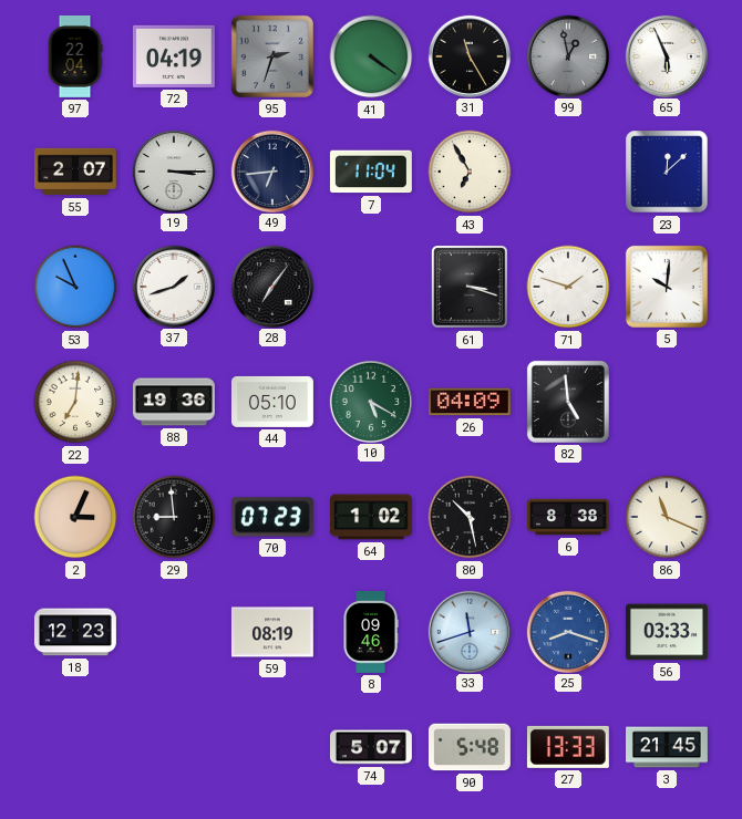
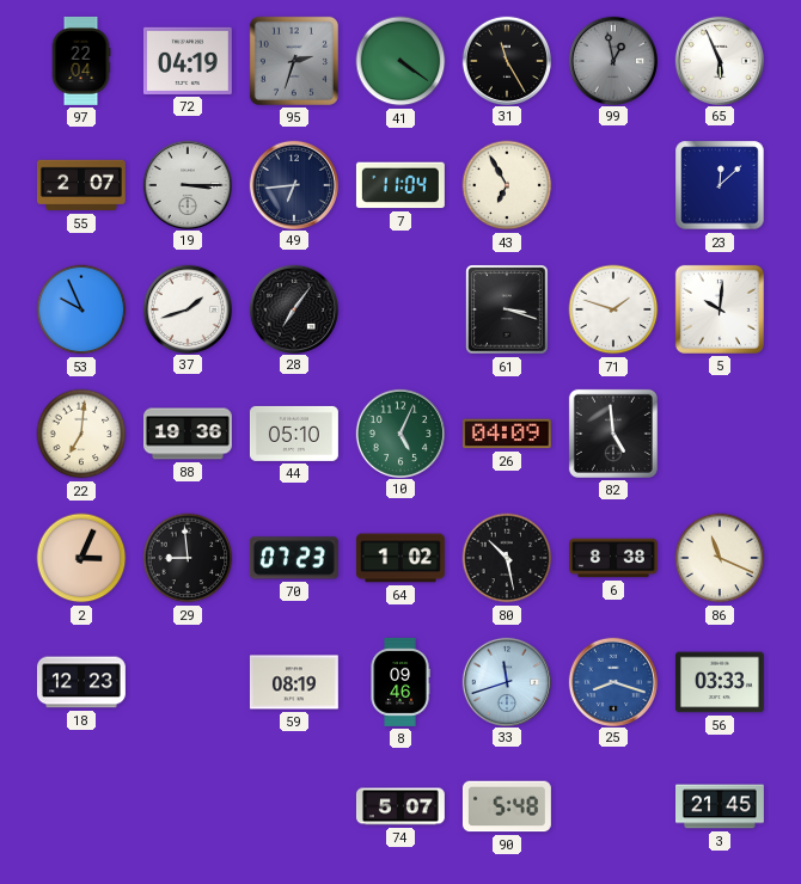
10: 5:20 -> 5:04 (399, 432)
27: 13:33 -> none (568, 747)
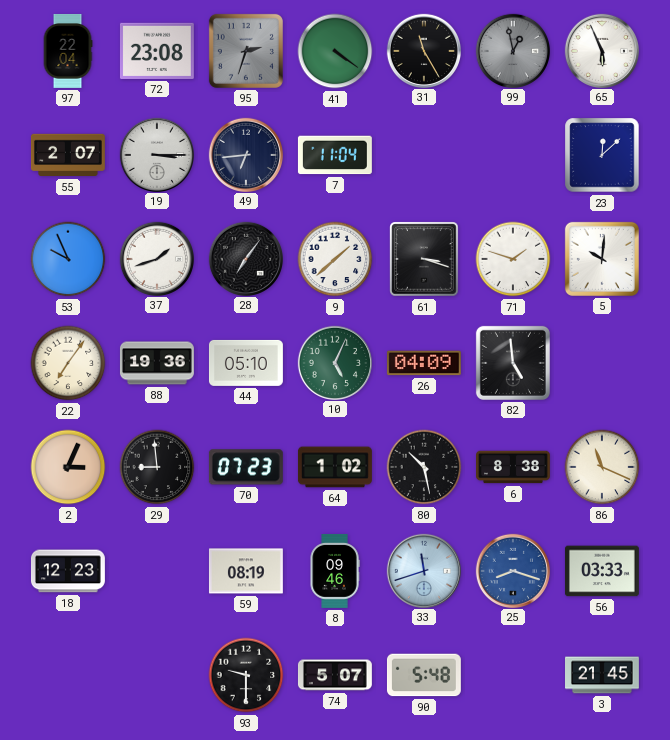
72: 04:19 -> 23:08 (157, 51)
43: 6:55 -> none (507, 185)
9: none -> 1:38 (335, 259)
22: 7:01 -> 7:06 (68, 363)
93: none -> 9:30 (246, 675)
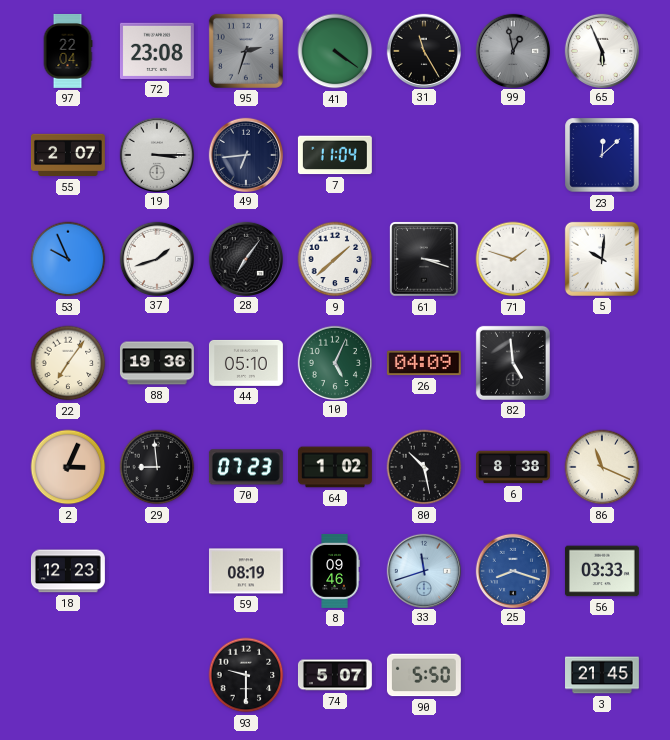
90: 5:48 -> 5:50 (424, 675)
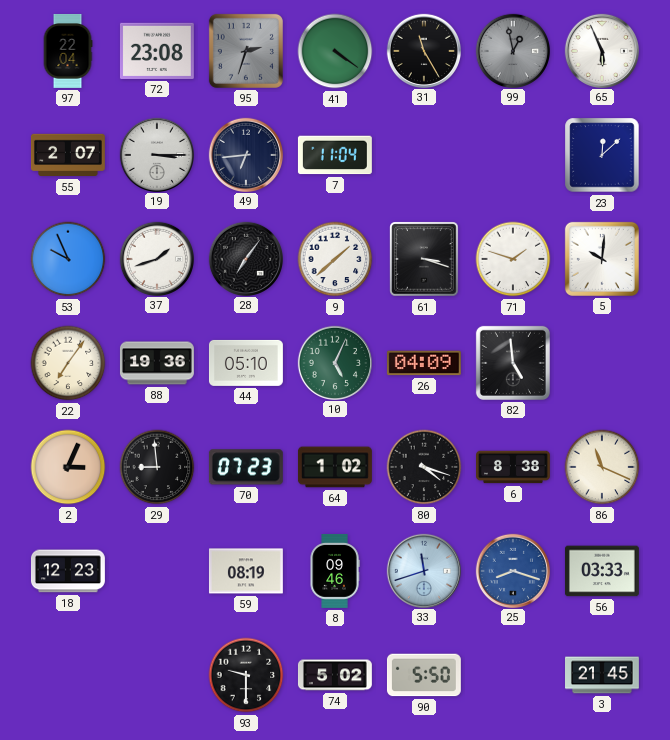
80: 10:28 -> 4:18 (424, 467)
74: 5:07 -> 5:02 (335, 675)
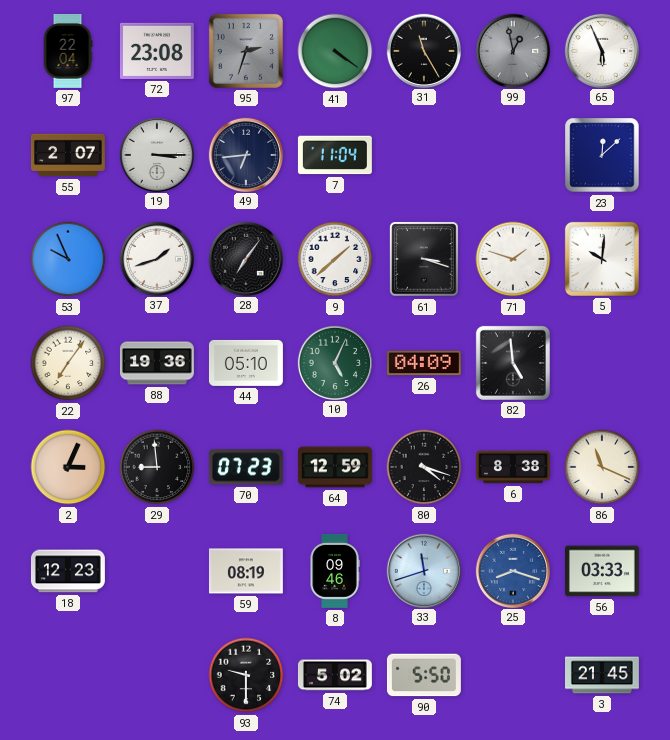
64: 1:02 -> 12:59 (335, 467)
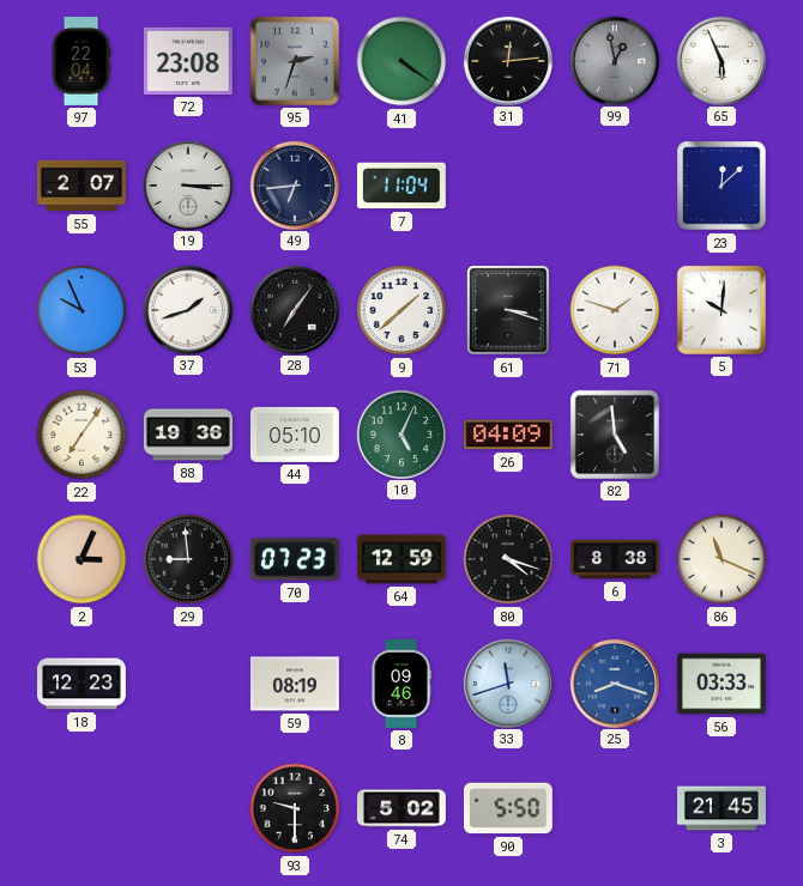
31: 11:25 -> 12:14 (507, 60)
